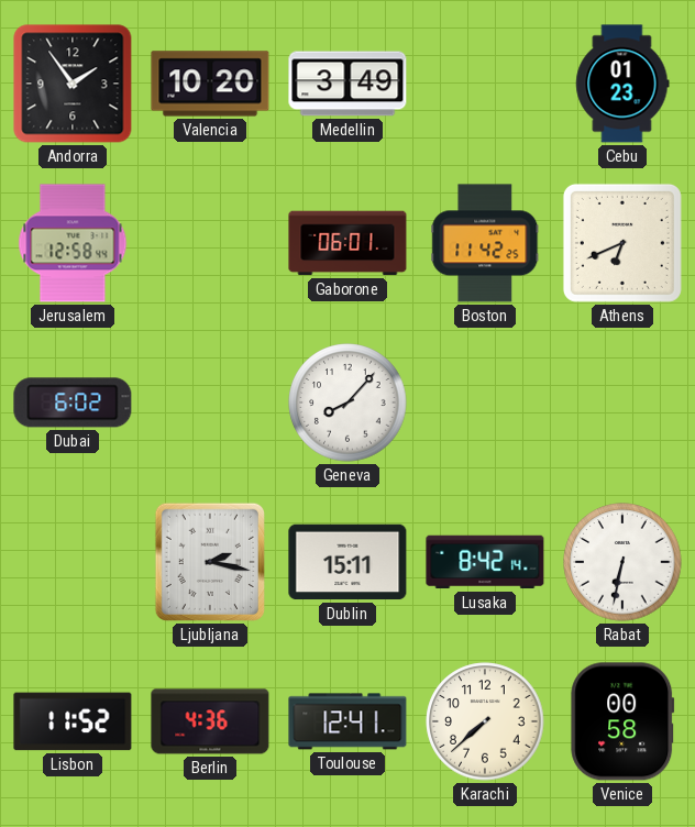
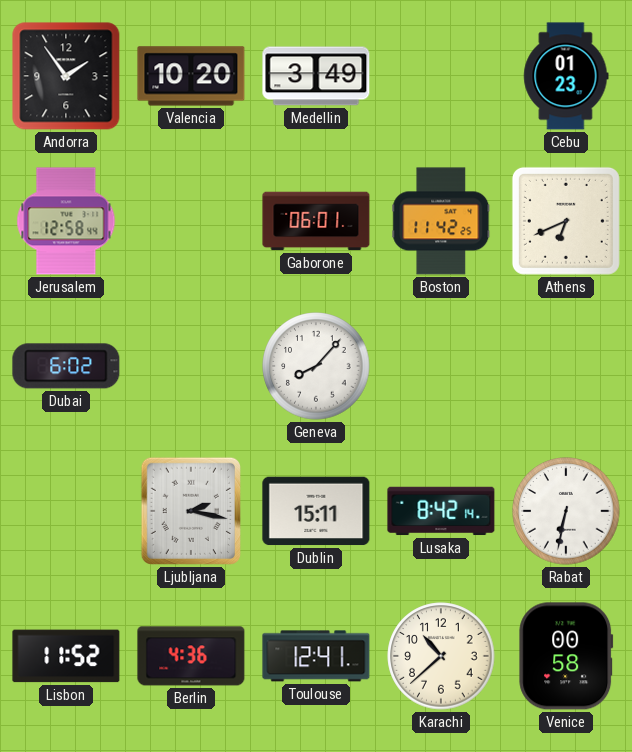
Karachi: 7:38 -> 10:38 (441, 656)
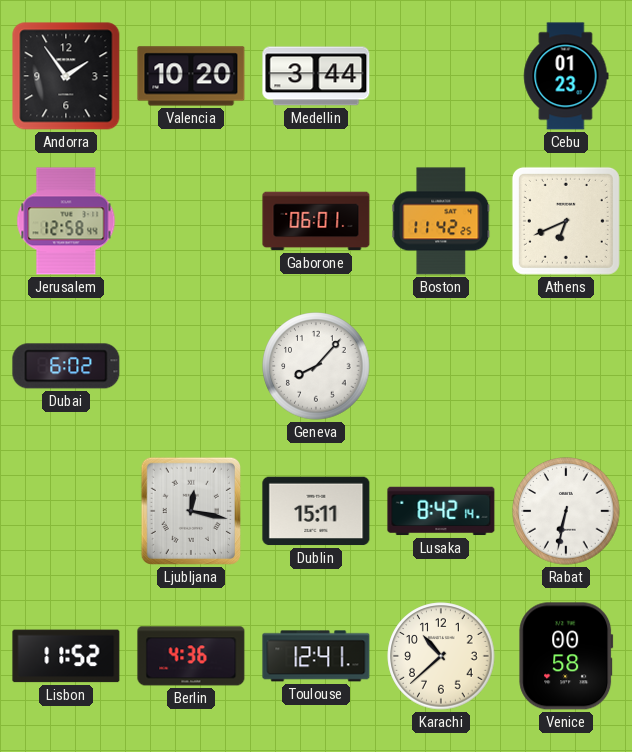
Medellin: 3:49 -> 3:44 (316, 76)
Ljubljana: 2:17 -> 12:17 (191, 511)
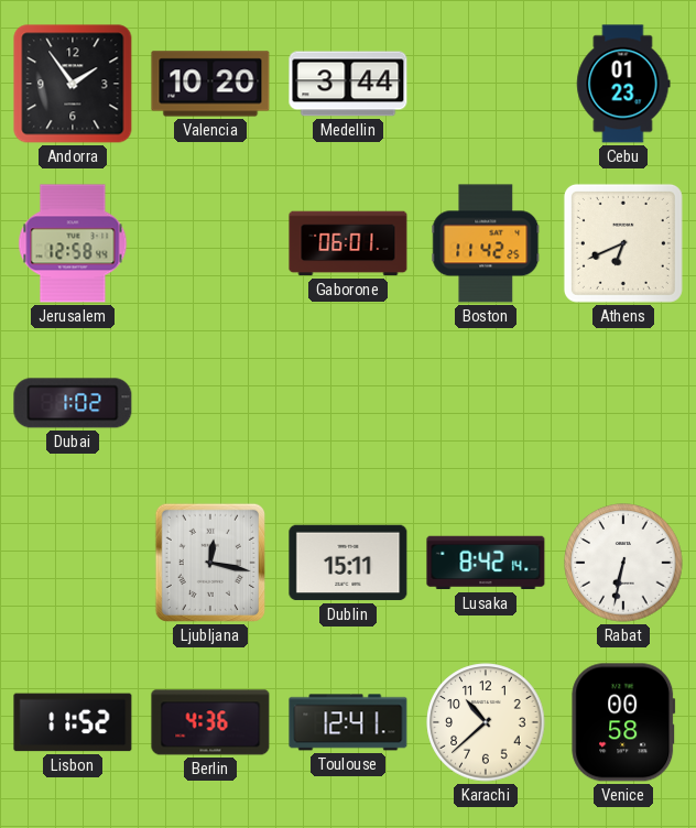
Dubai: 6:02 -> 1:02 (73, 403)
Geneva: 8:07 -> none (316, 366)
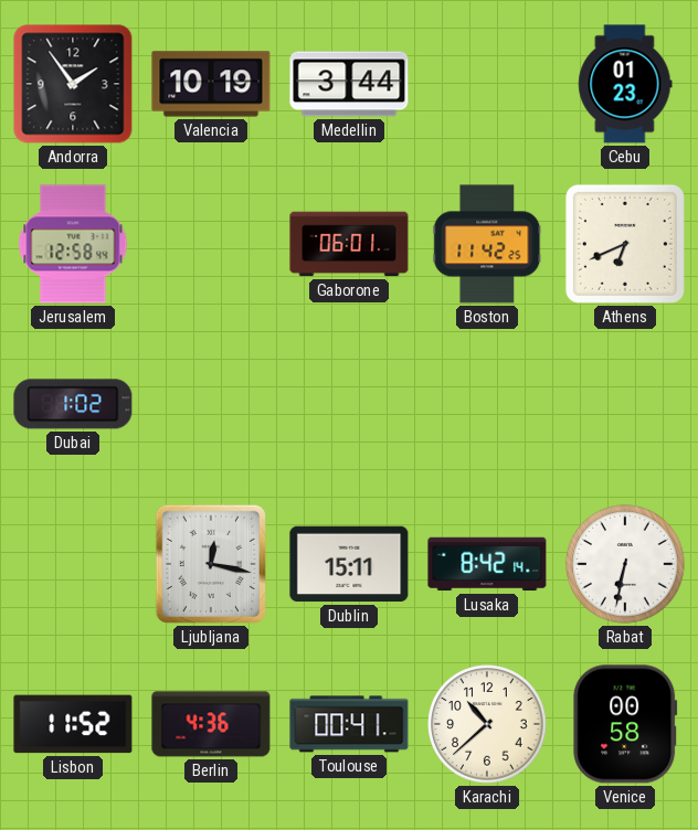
Valencia: 10:20 -> 10:19 (211, 84)
Toulouse: 12:41 -> 00:41 (349, 724)
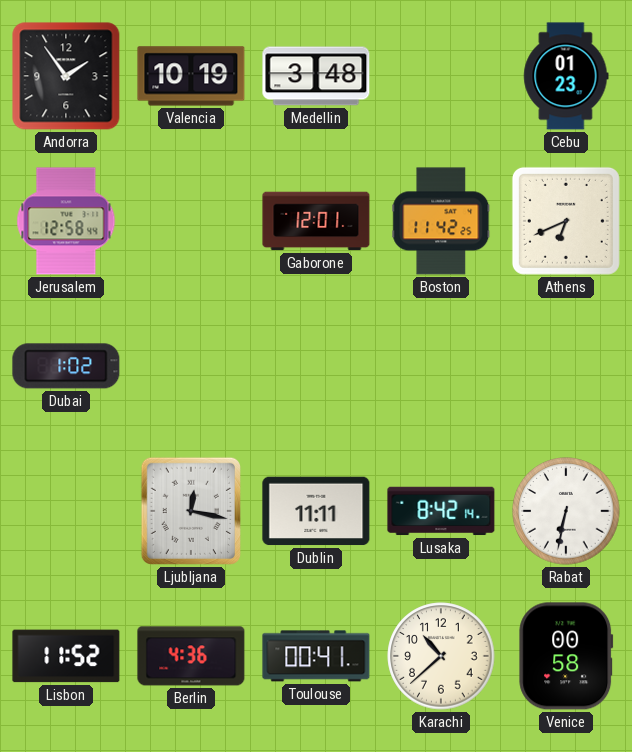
Medellin: 3:44 -> 3:48 (316, 76)
Gaborone: 06:01 -> 12:01 (316, 221)
Dublin: 15:11 -> 11:11 (316, 511)
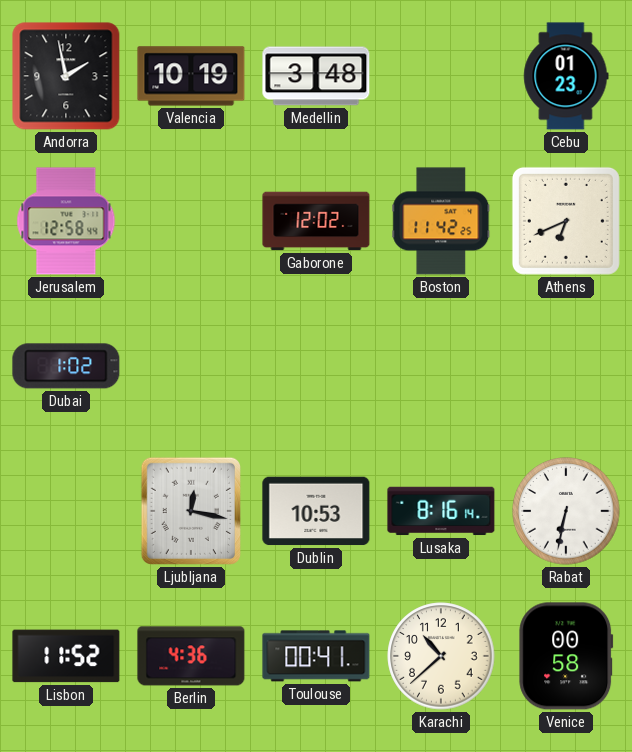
Andorra: 1:54 -> 1:58 (66, 76)
Gaborone: 12:01 -> 12:02 (316, 221)
Dublin: 11:11 -> 10:53 (316, 511)
Lusaka: 8:42 -> 8:16 (441, 511)
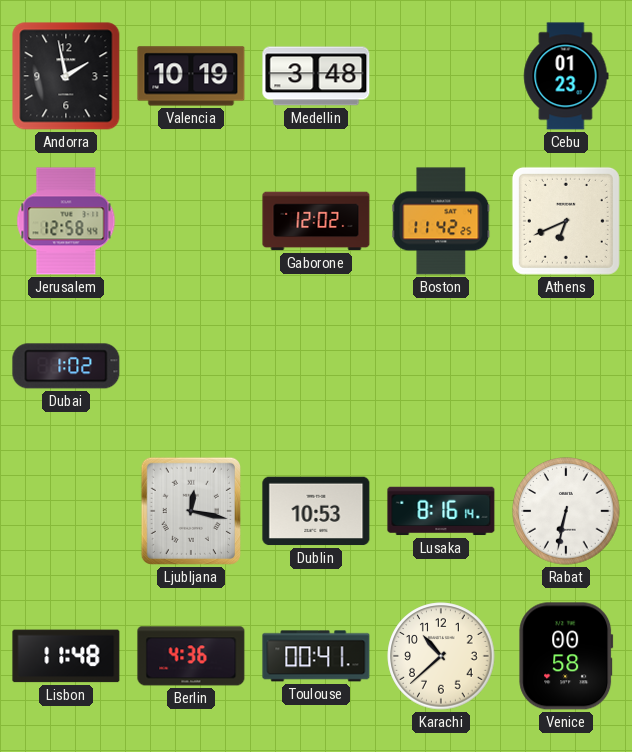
Lisbon: 11:52 -> 11:48 (66, 656)
